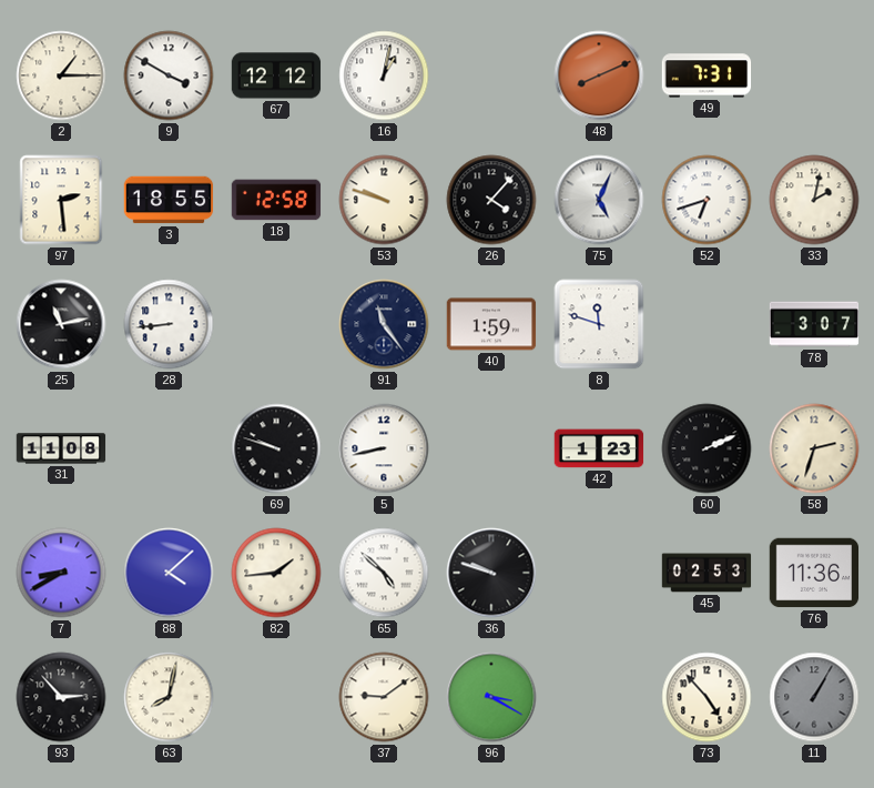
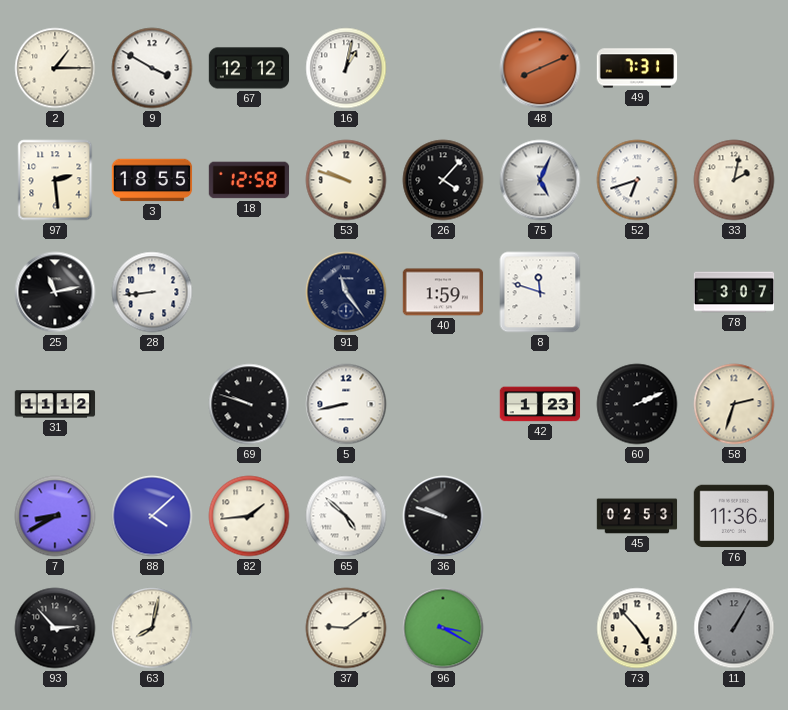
31: 11:08 -> 11:12 (55, 404)
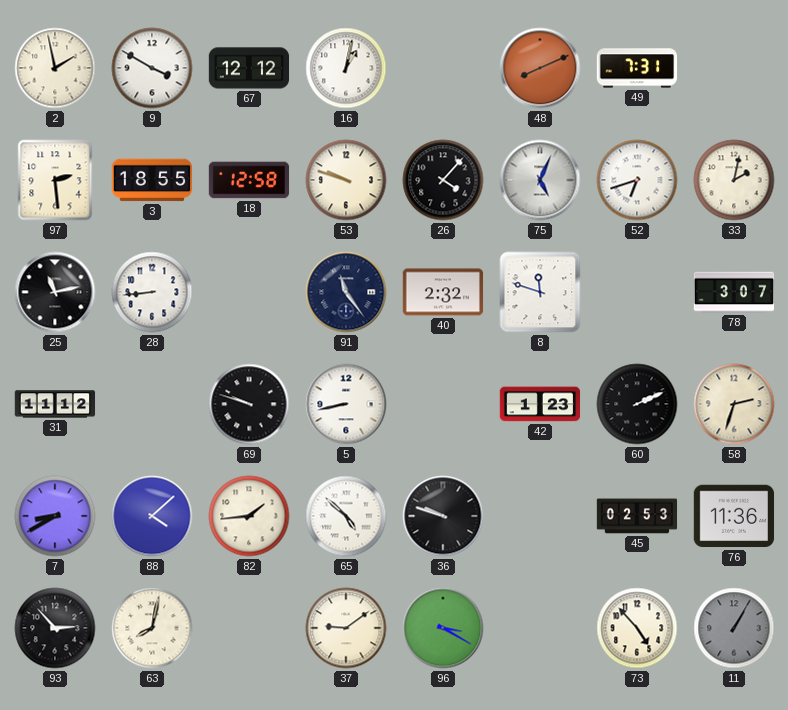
2: 1:15 -> 1:58 (55, 68)
40: 1:59 -> 2:32 (443, 292)
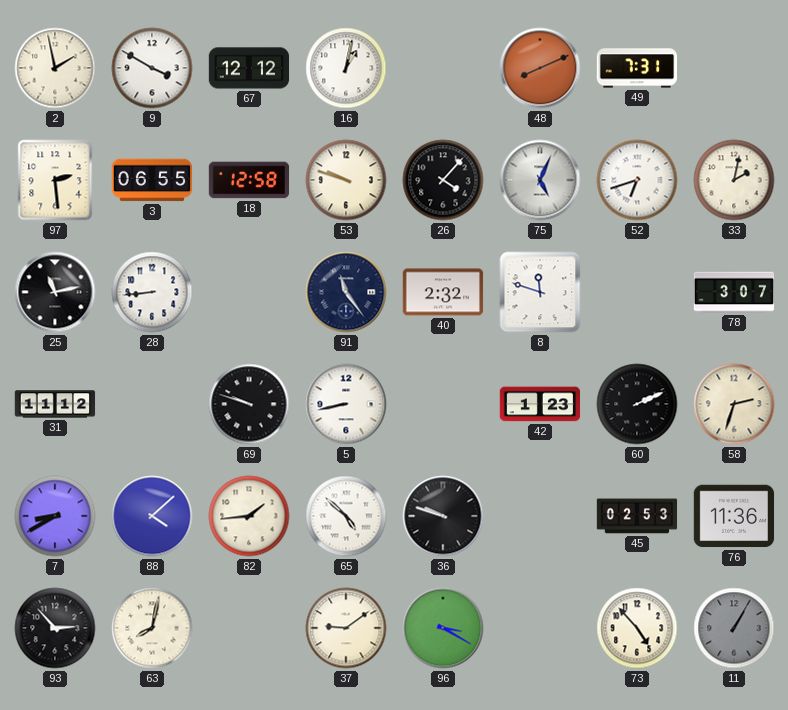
3: 18:55 -> 06:55 (152, 180)
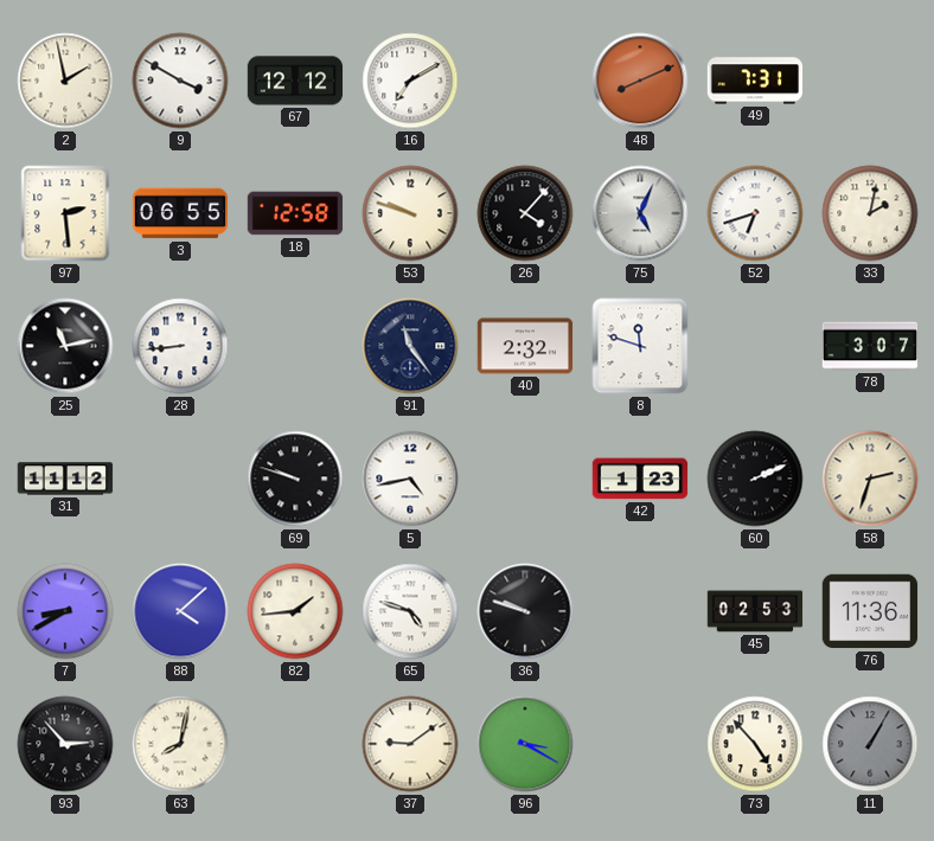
16: 1:02 -> 7:10 (410, 81)
5: 8:43 -> 4:43 (410, 479)
65: 4:52 -> 4:48 (410, 611)
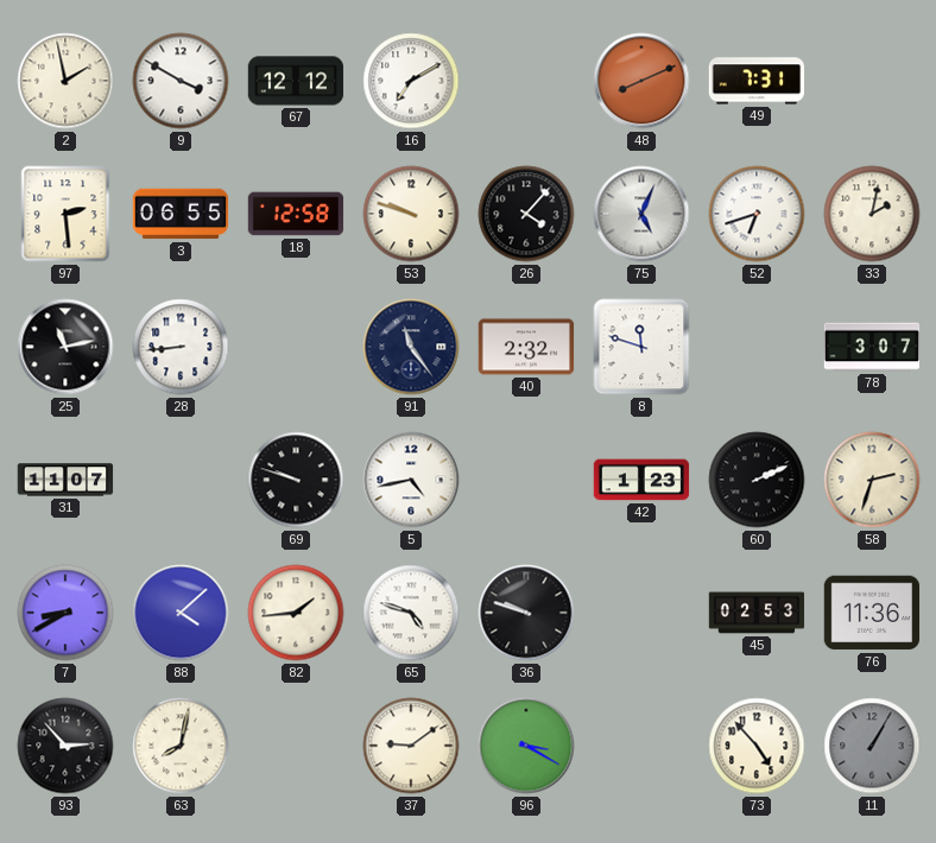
31: 11:12 -> 11:07 (65, 480)
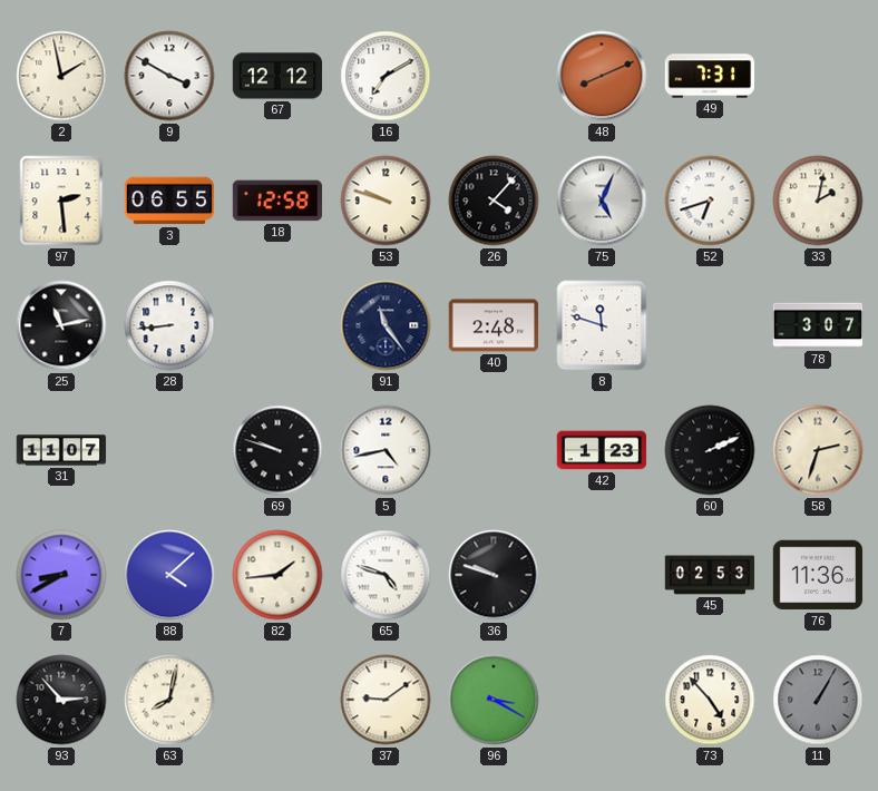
40: 2:32 -> 2:48 (494, 325)
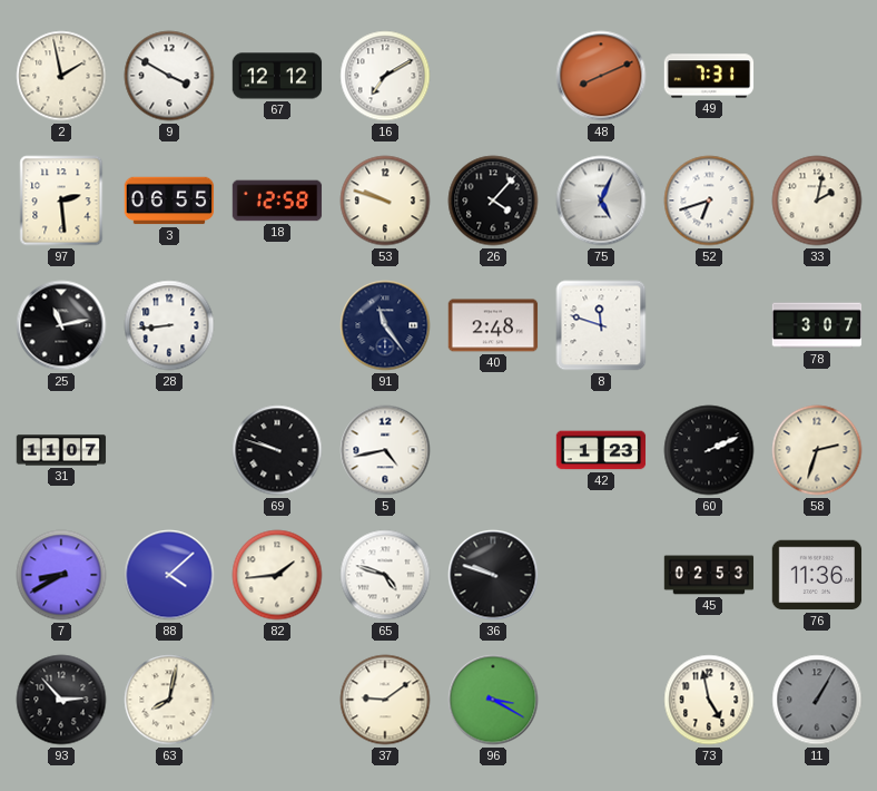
73: 4:53 -> 4:58 (709, 700)
